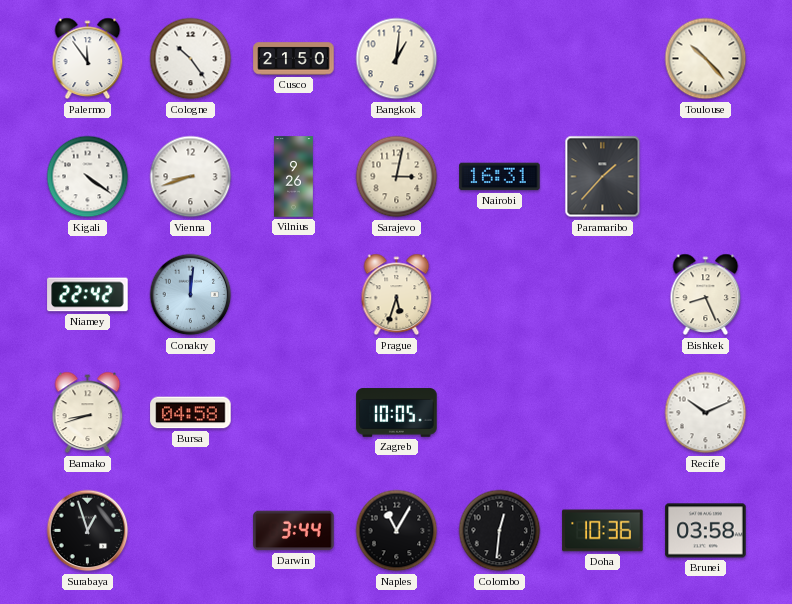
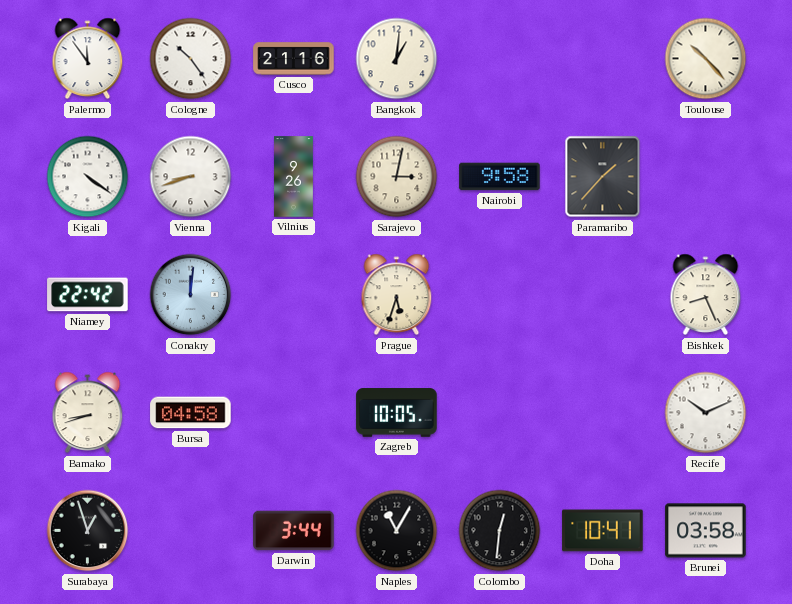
Cusco: 21:50 -> 21:16 (294, 59)
Nairobi: 16:31 -> 9:58 (500, 177)
Doha: 10:36 -> 10:41 (603, 531)
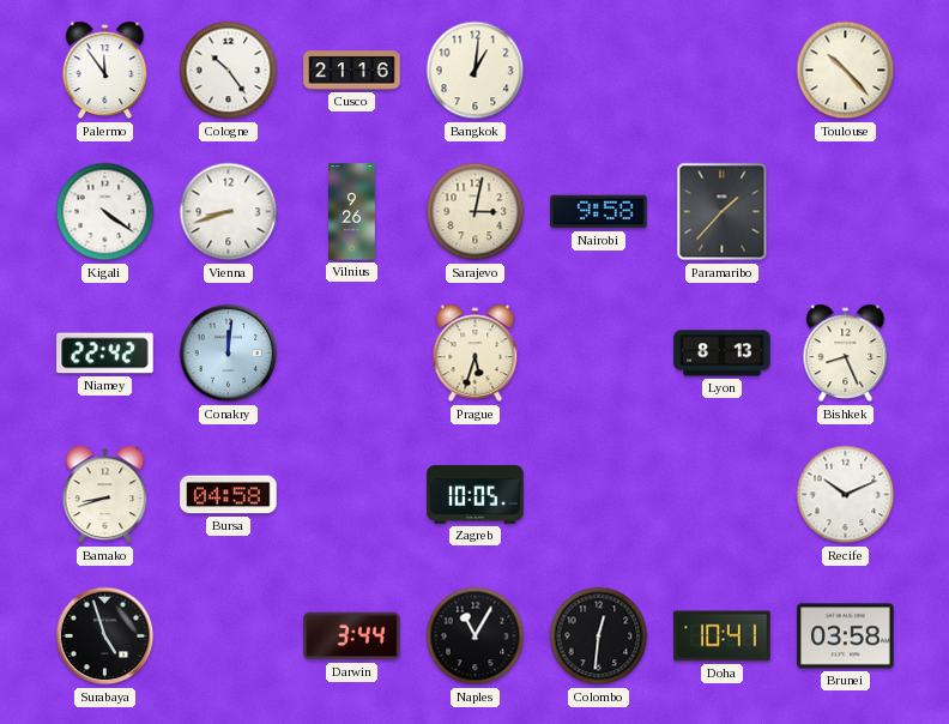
Lyon: none -> 8:13 (723, 354)
Surabaya: 12:57 -> 4:57 (105, 636)
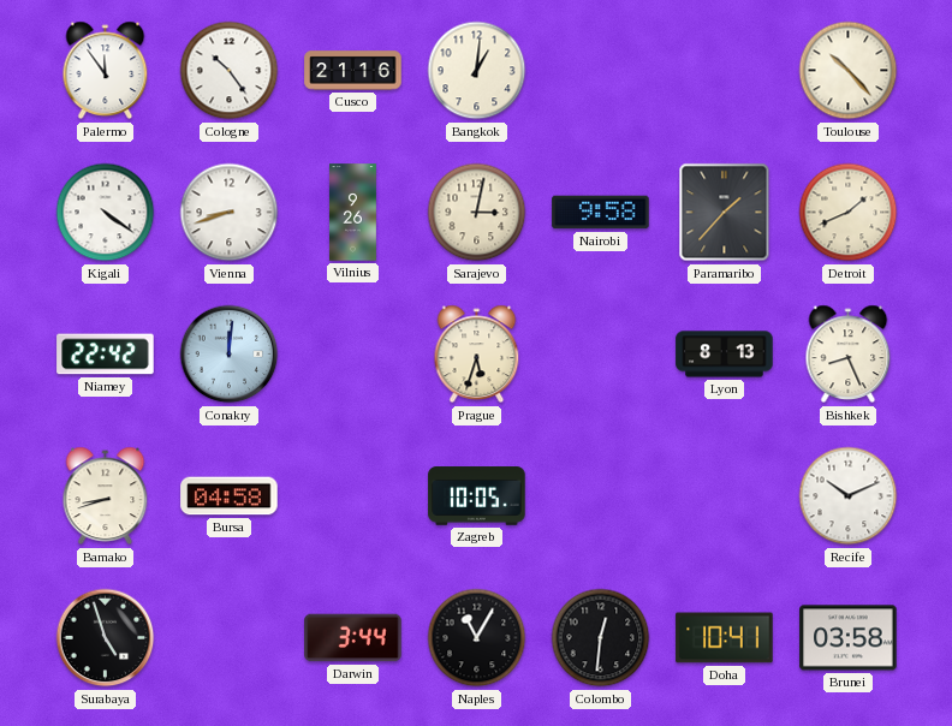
Detroit: none -> 1:41 (849, 213)
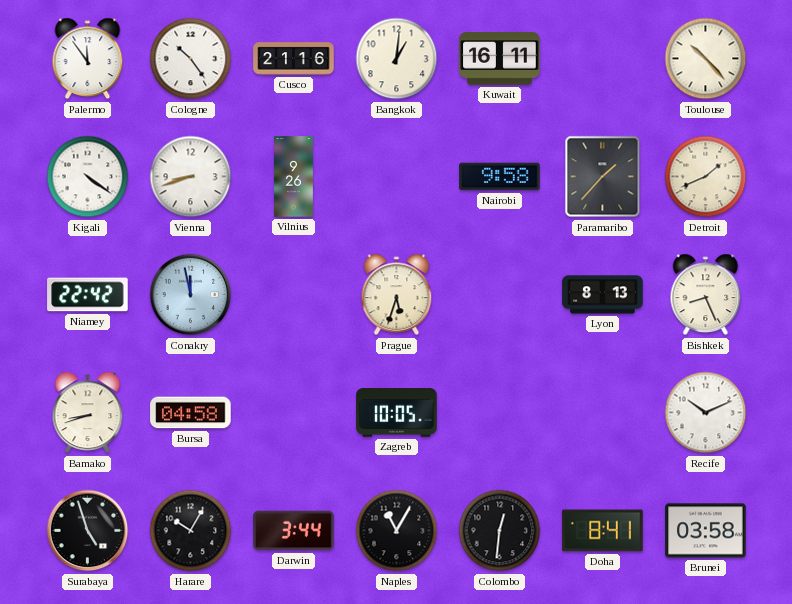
Kuwait: none -> 16:11 (500, 59)
Sarajevo: 3:02 -> none (477, 213)
Conakry: 12:01 -> 11:58 (191, 295)
Harare: none -> 10:05 (191, 531)
Doha: 10:41 -> 8:41 (603, 531)
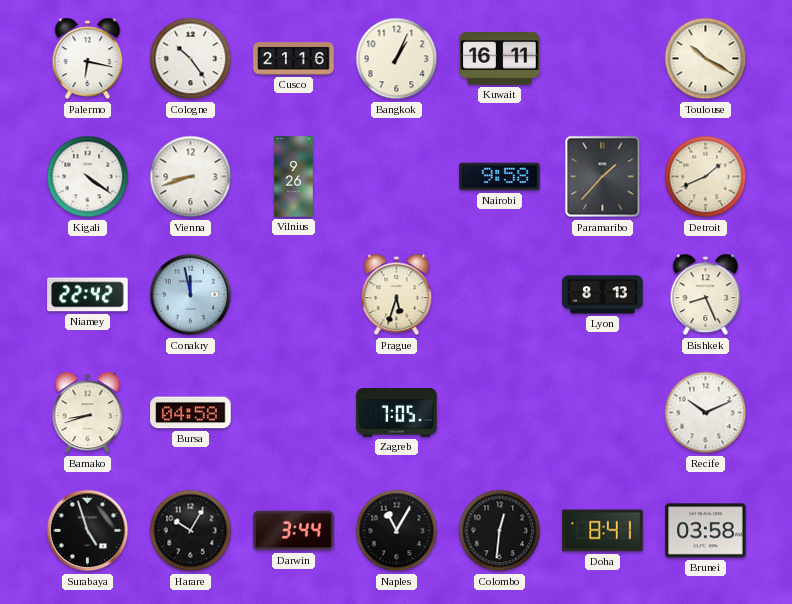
Palermo: 11:54 -> 6:17 (88, 59)
Bangkok: 1:01 -> 1:04 (397, 59)
Toulouse: 10:23 -> 10:20 (706, 59)
Zagreb: 10:05 -> 7:05 (397, 413)
